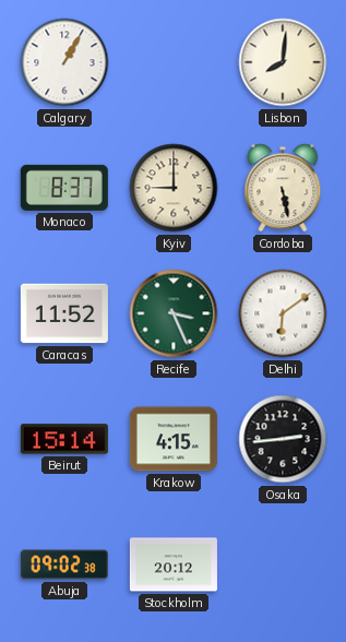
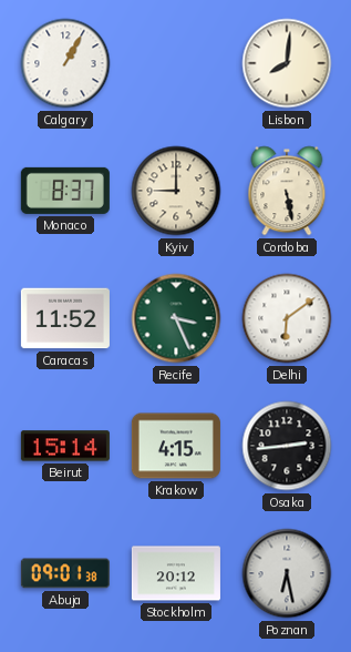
Abuja: 09:02 -> 09:01 (65, 573)
Poznan: none -> 6:28 (287, 573)
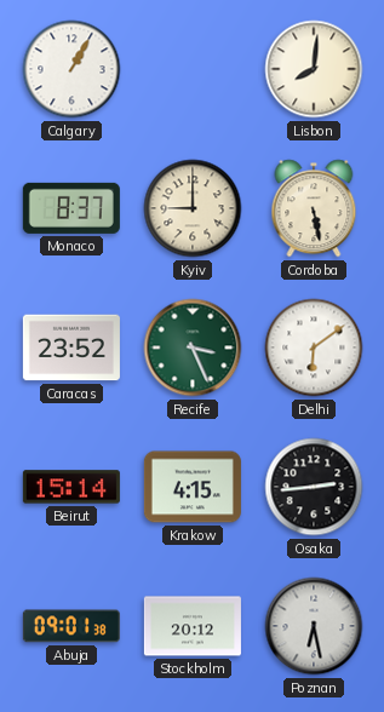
Caracas: 11:52 -> 23:52 (71, 348)
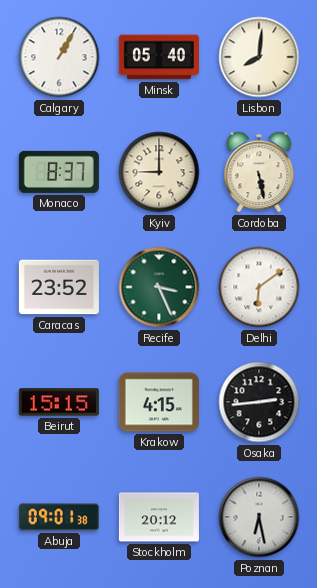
Minsk: none -> 05:40 (159, 57)
Beirut: 15:14 -> 15:15 (59, 402)
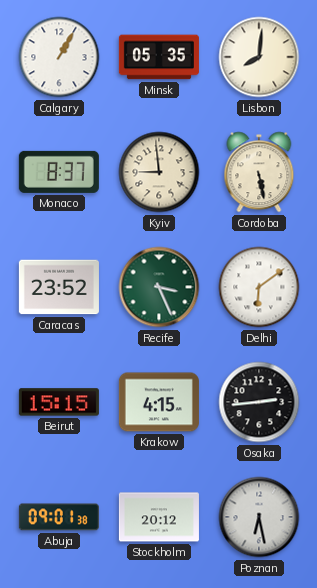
Minsk: 05:40 -> 05:35 (159, 57)
Kyiv: 9:00 -> 8:59 (159, 172)
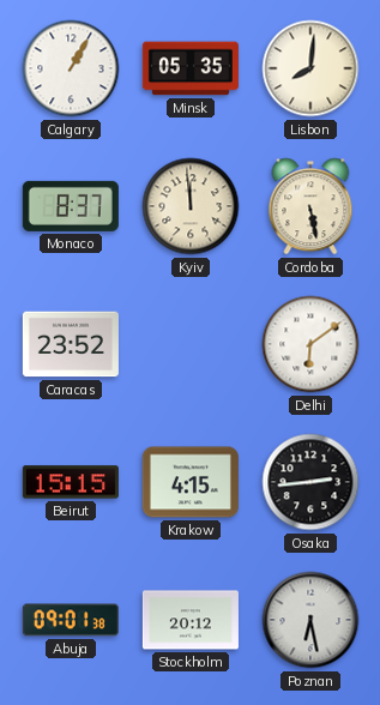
Kyiv: 8:59 -> 11:59 (191, 206)
Recife: 3:26 -> none (159, 287)
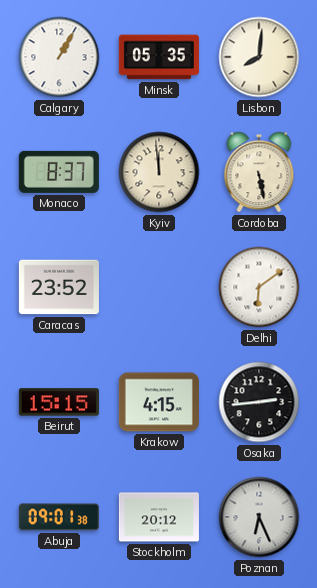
Poznan: 6:28 -> 6:26 (259, 517)
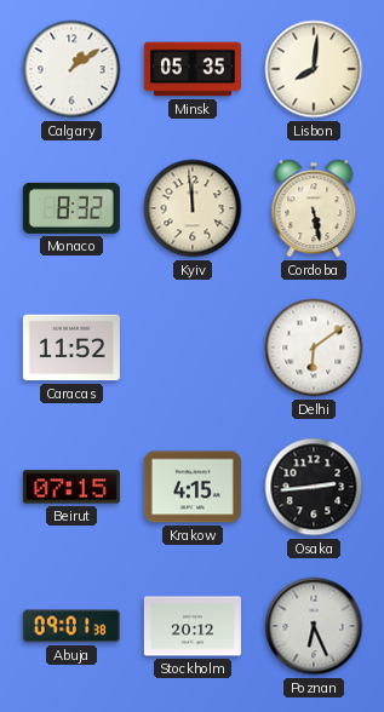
Calgary: 1:05 -> 1:09 (71, 69)
Monaco: 8:37 -> 8:32 (71, 208)
Caracas: 23:52 -> 11:52 (71, 348)
Beirut: 15:15 -> 07:15 (71, 487)
